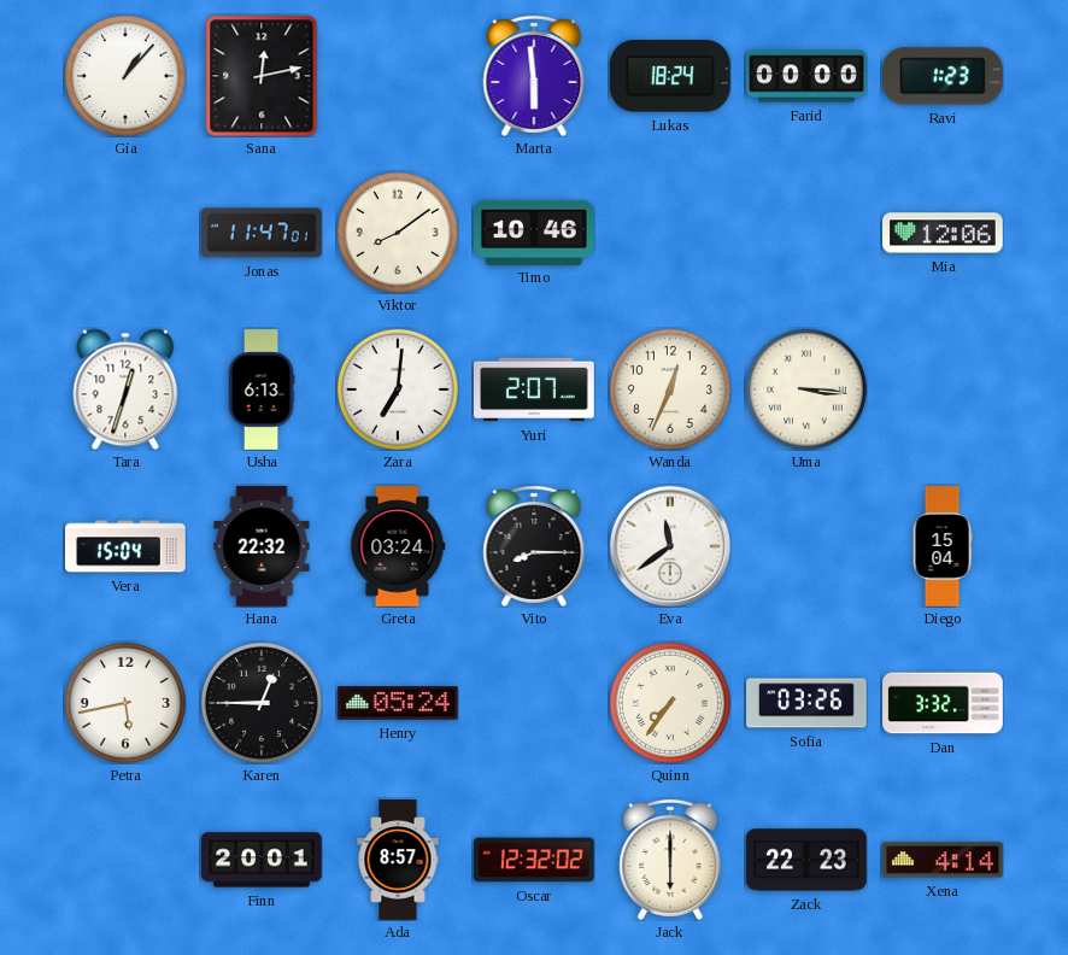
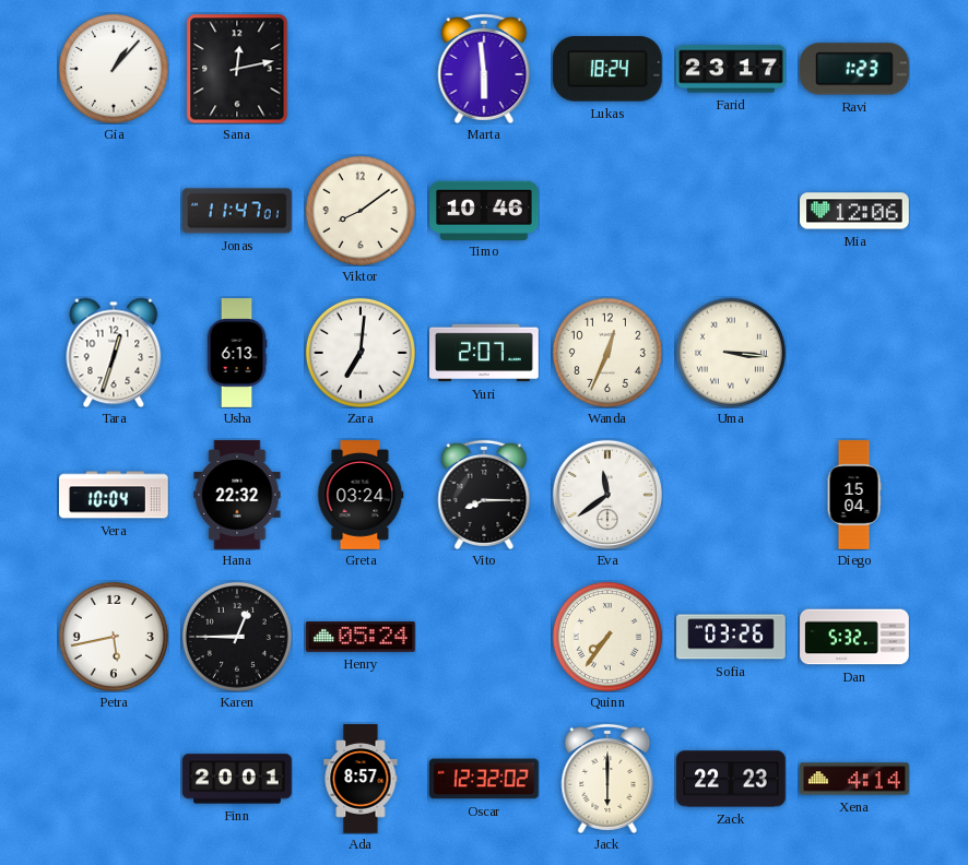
Farid: 00:00 -> 23:17 (731, 69)
Vera: 15:04 -> 10:04 (114, 495)
Dan: 3:32 -> 5:32 (854, 637)
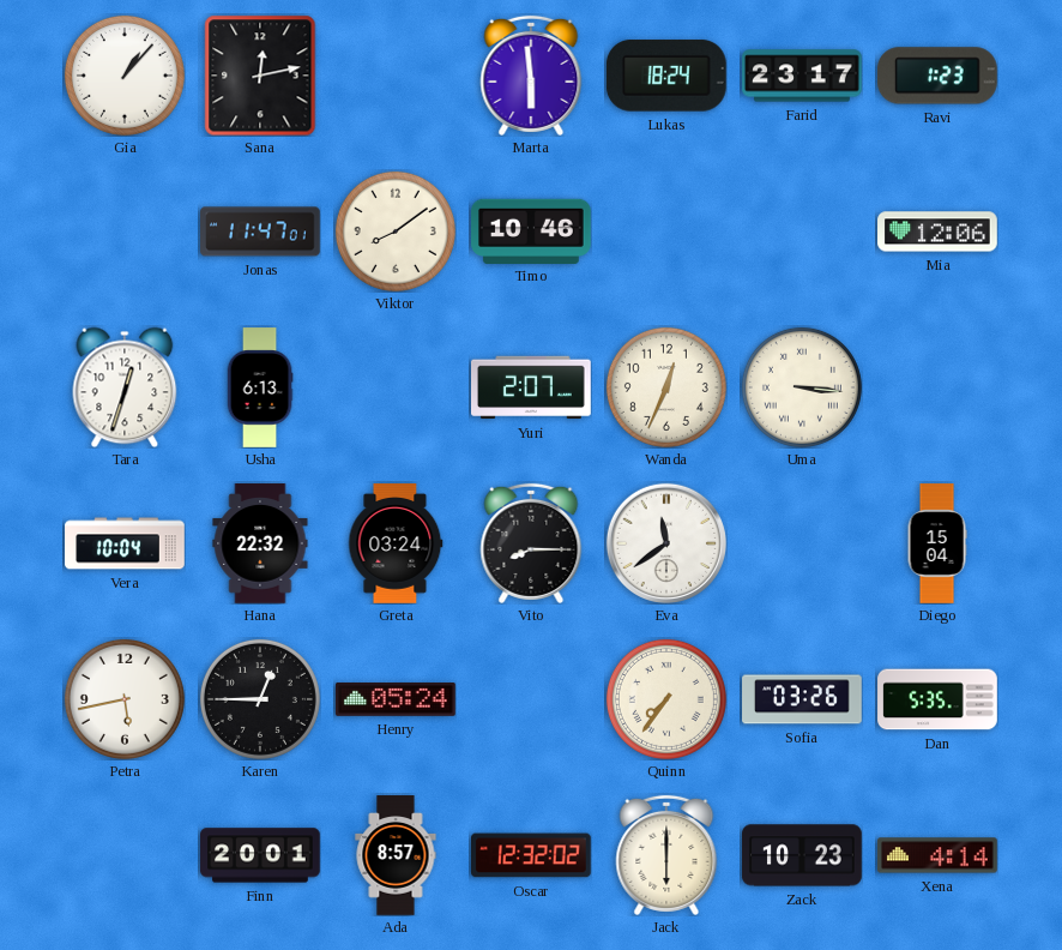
Zara: 7:01 -> none (361, 353)
Dan: 5:32 -> 5:35 (937, 699)
Zack: 22:23 -> 10:23 (802, 855)
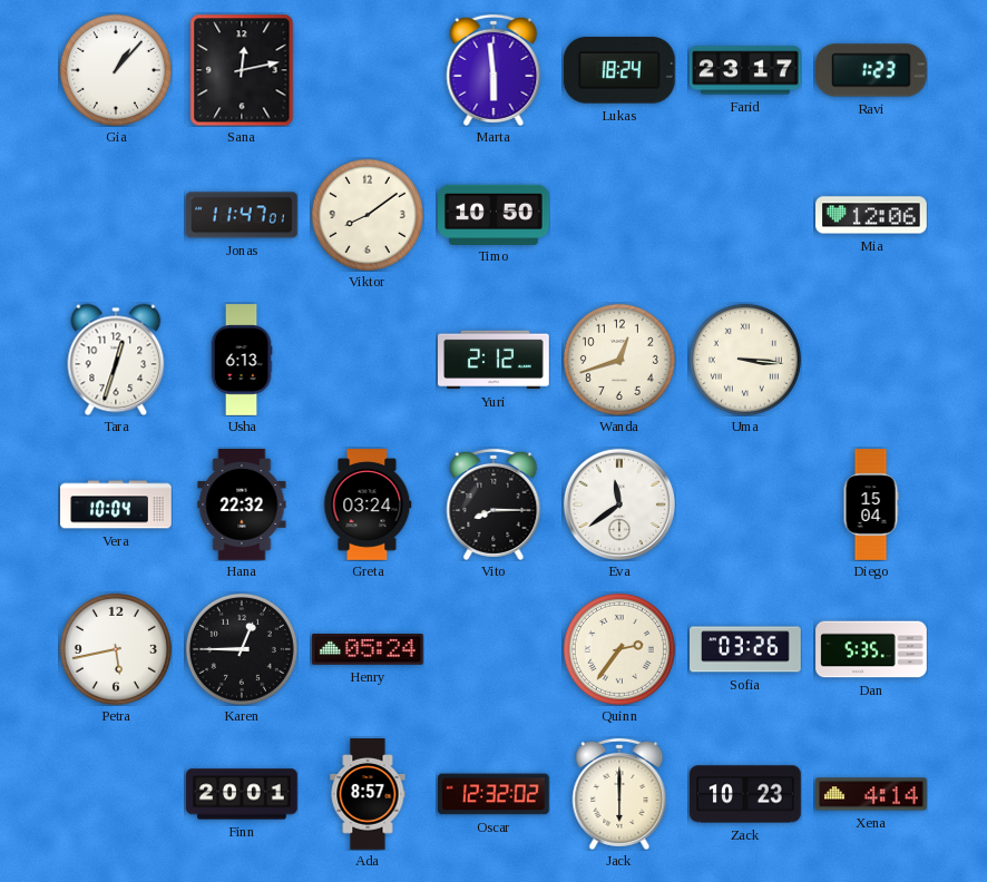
Timo: 10:46 -> 10:50 (495, 214)
Yuri: 2:07 -> 2:12 (493, 360)
Wanda: 12:34 -> 12:42 (619, 360)
Quinn: 7:36 -> 2:36 (619, 649)
